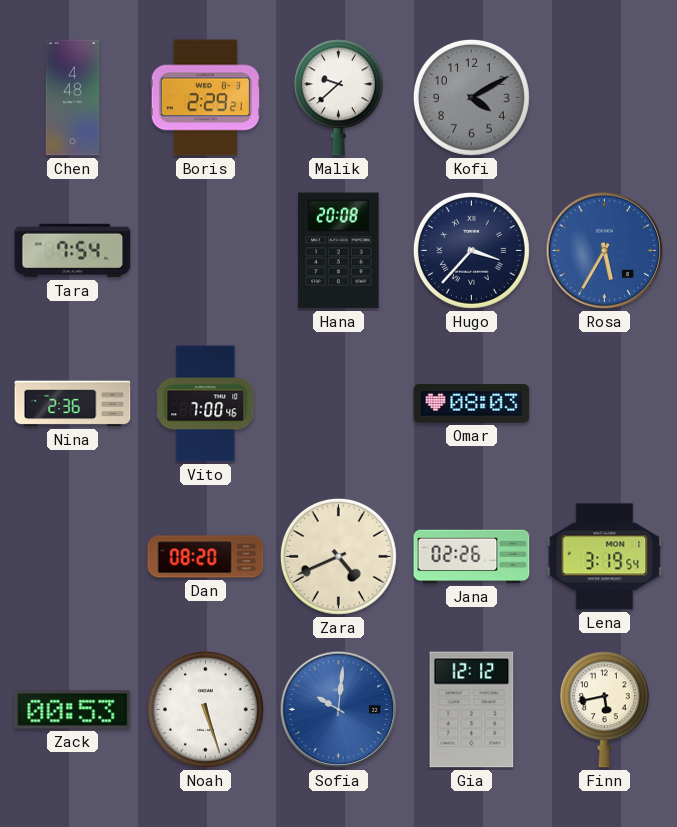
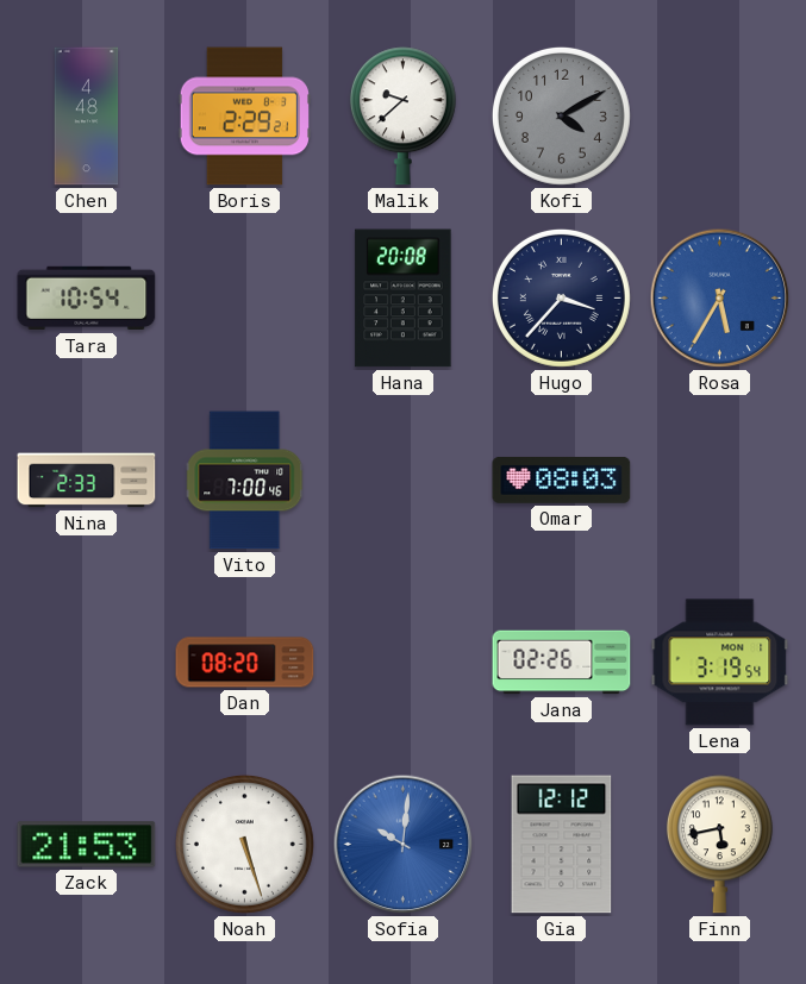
Tara: 7:54 -> 10:54 (87, 299)
Nina: 2:36 -> 2:33 (87, 481)
Zara: 4:41 -> none (338, 556)
Zack: 00:53 -> 21:53 (87, 845)
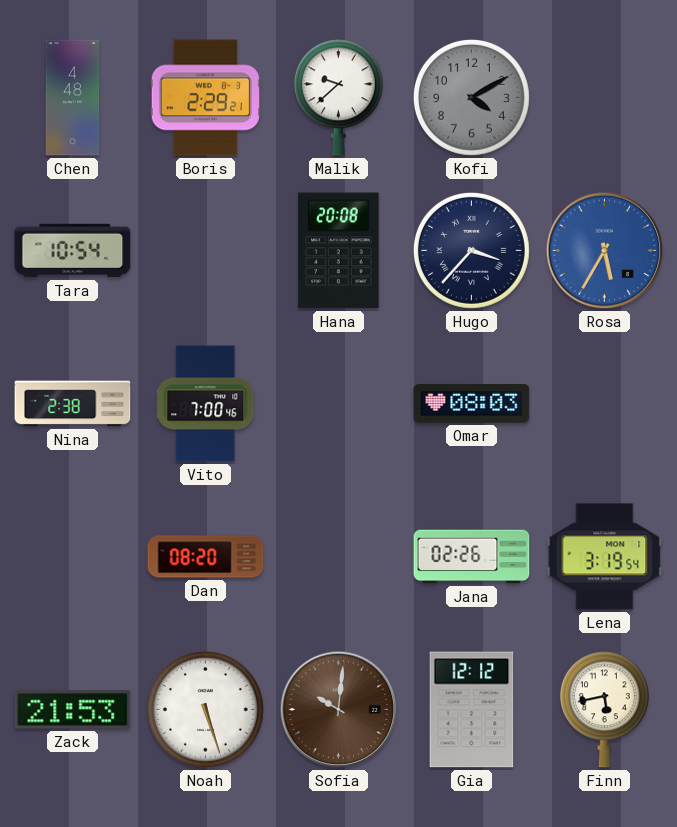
Nina: 2:33 -> 2:38 (73, 404)
Sofia dial: blue -> brown (339, 710)
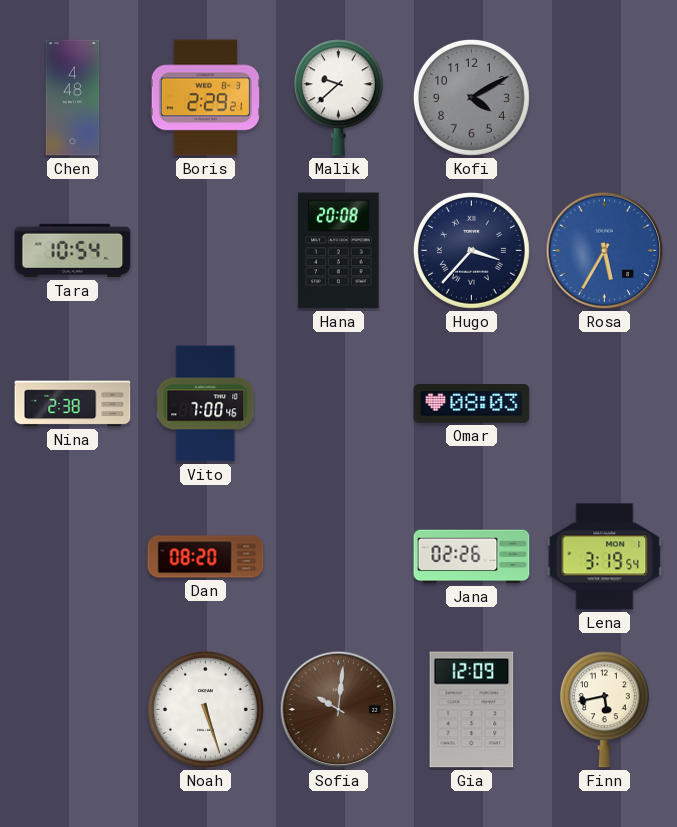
Zack: 21:53 -> none (73, 710)
Gia: 12:12 -> 12:09 (472, 710)
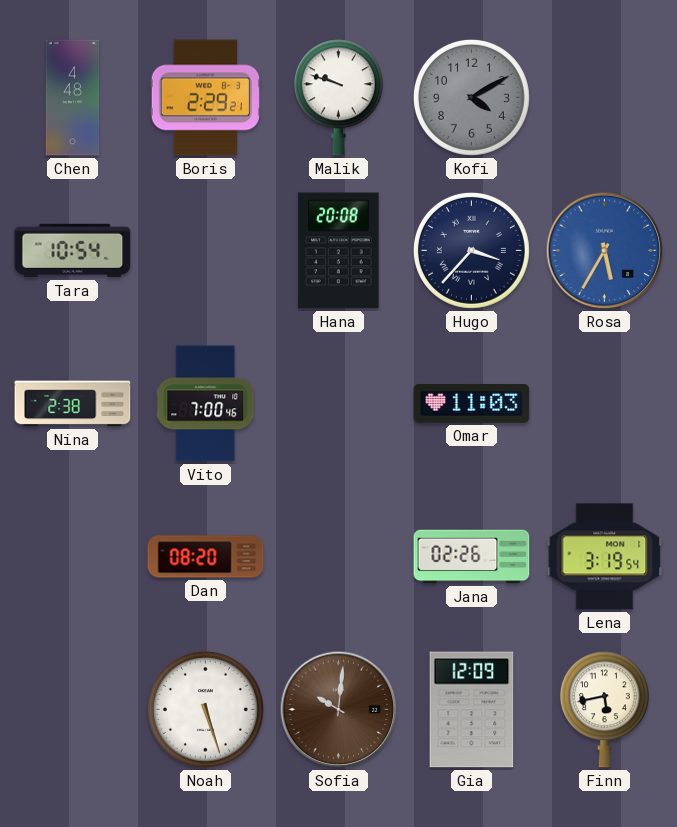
Malik: 9:38 -> 9:48 (338, 98)
Omar: 08:03 -> 11:03 (472, 403)
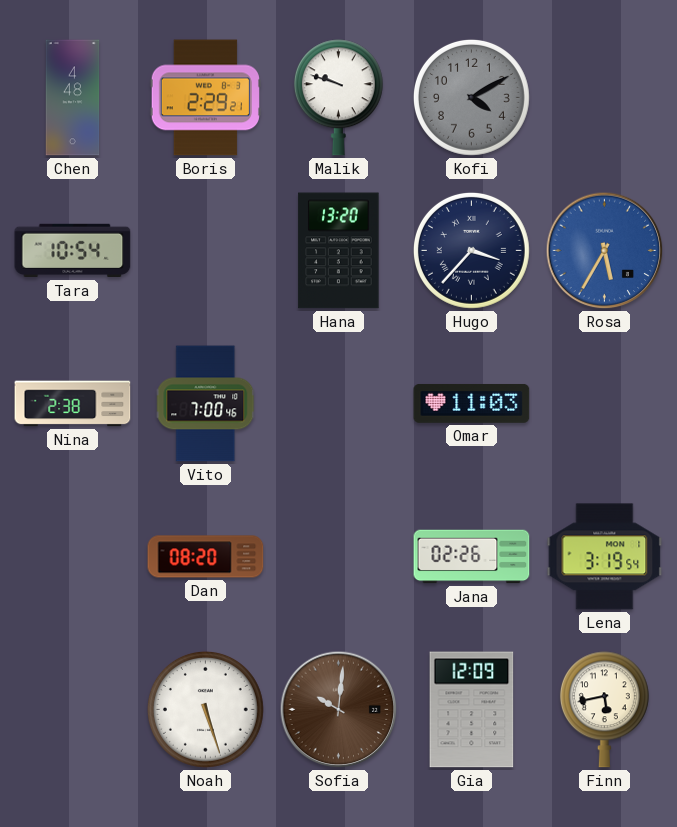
Hana: 20:08 -> 13:20 (339, 251)
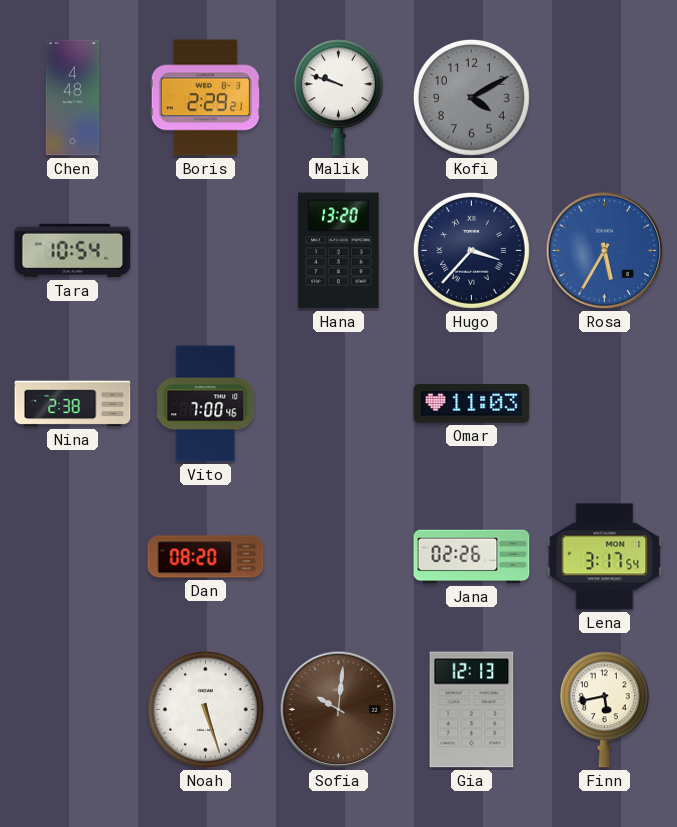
Lena: 3:19 -> 3:17 (605, 557)
Gia: 12:09 -> 12:13 (472, 710)
